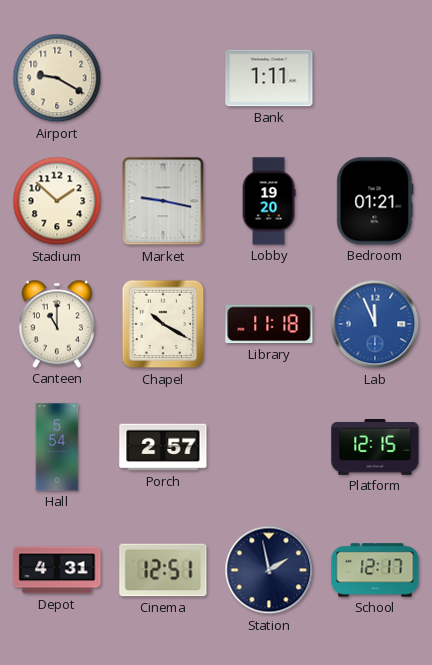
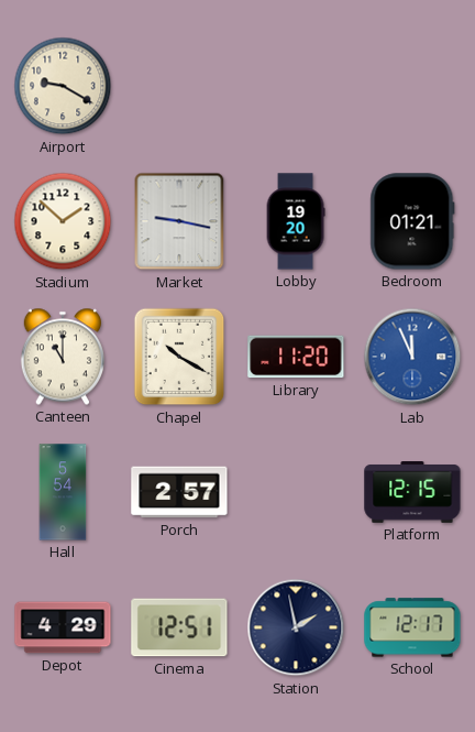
Bank: 1:11 -> none (269, 78)
Library: 11:18 -> 11:20 (296, 357)
Depot: 4:31 -> 4:29 (63, 627)
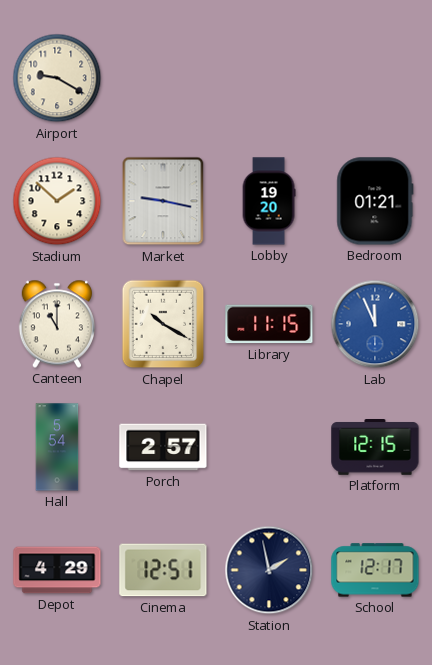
Library: 11:20 -> 11:15 (269, 324)
